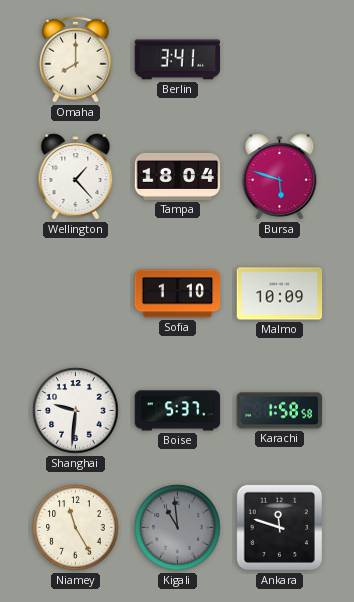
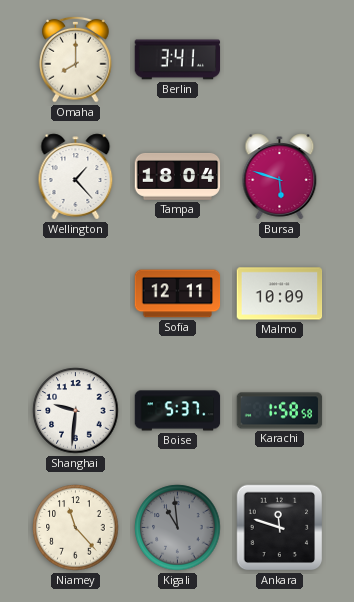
Sofia: 1:10 -> 12:11 (178, 294)
Niamey: 11:25 -> 11:23 (76, 528)
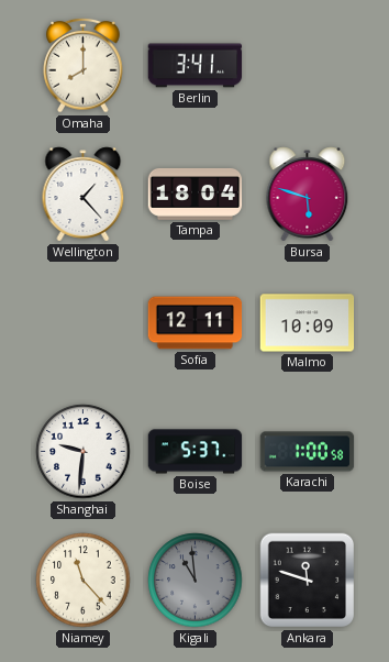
Karachi: 1:58 -> 1:00 (308, 452)
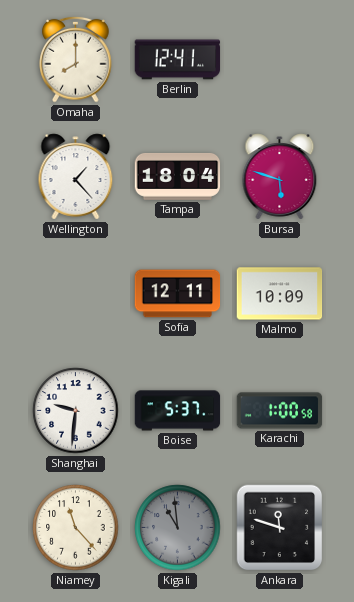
Berlin: 3:41 -> 12:41 (178, 60)
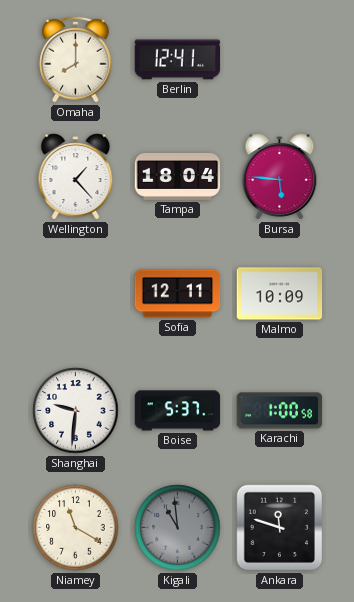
Bursa: 5:48 -> 5:46 (280, 177)
Niamey: 11:23 -> 11:20 (76, 528)
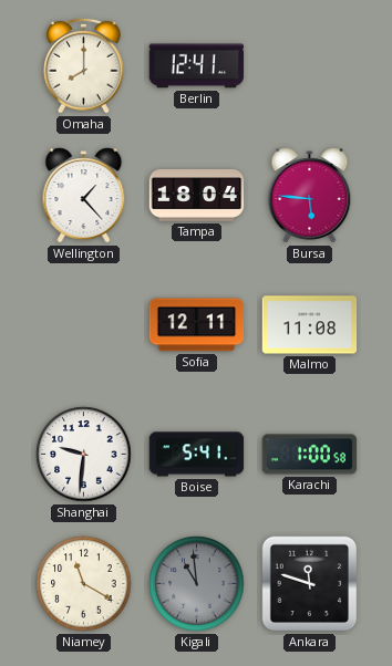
Malmo: 10:09 -> 11:08 (310, 325)
Boise: 5:37 -> 5:41 (197, 455)
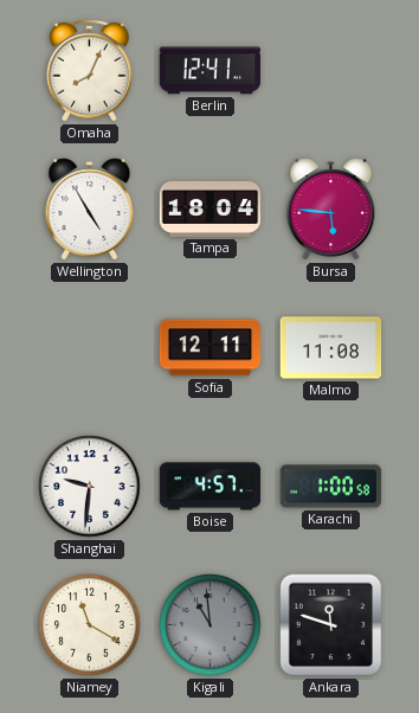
Omaha: 8:00 -> 8:04 (90, 70)
Wellington: 1:23 -> 4:55 (90, 210)
Boise: 5:41 -> 4:57 (211, 487)
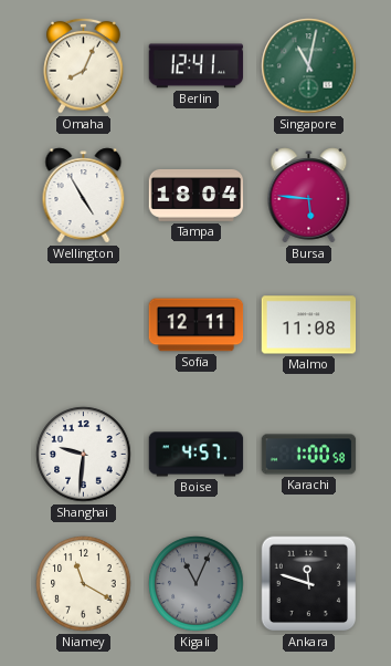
Singapore: none -> 11:02 (309, 66)
Kigali: 10:59 -> 11:04 (197, 584)
